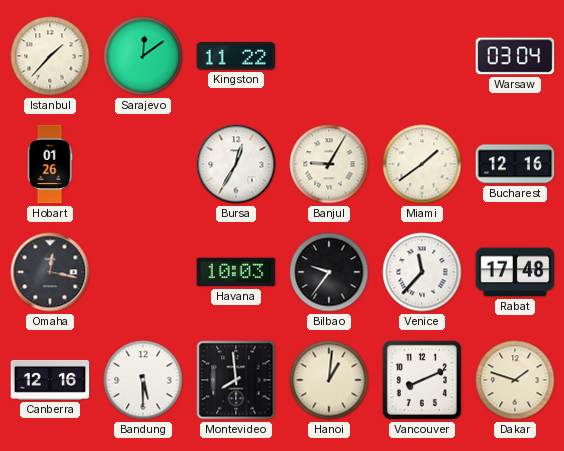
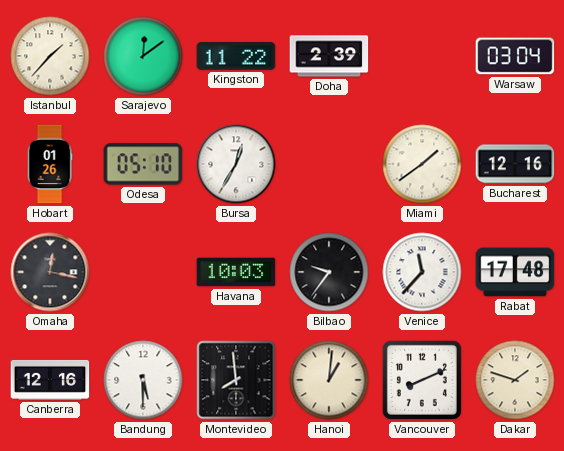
Doha: none -> 2:39 (329, 56)
Odesa: none -> 05:10 (143, 164)
Banjul: 9:05 -> none (329, 164)
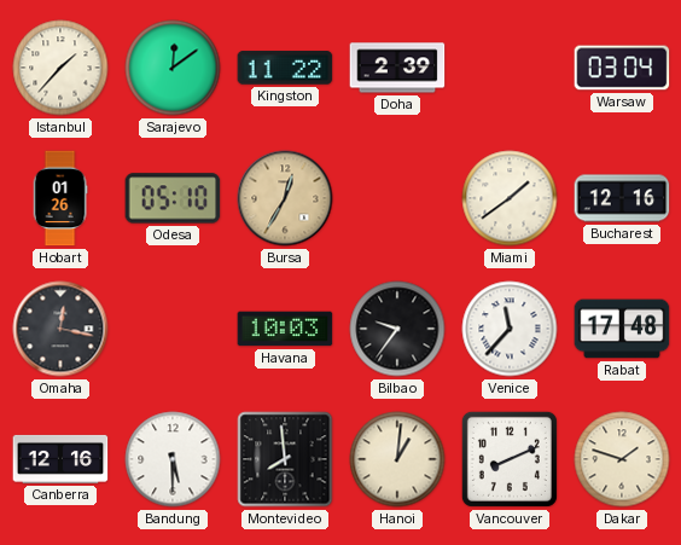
Bursa dial: white -> champagne (285, 198)
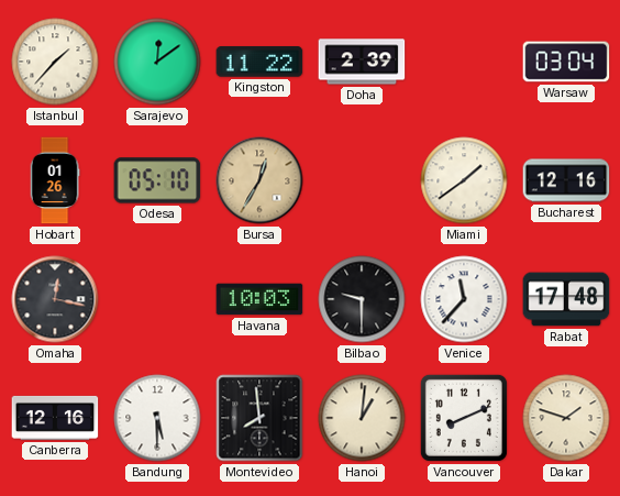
Bilbao: 9:36 -> 9:30 (362, 299)
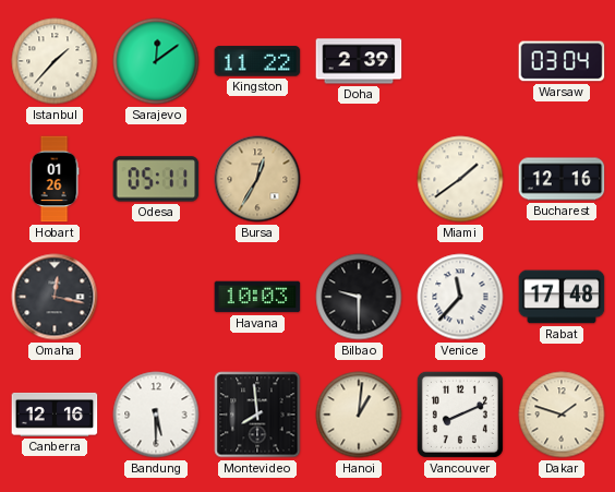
Odesa: 05:10 -> 05:11 (156, 179)
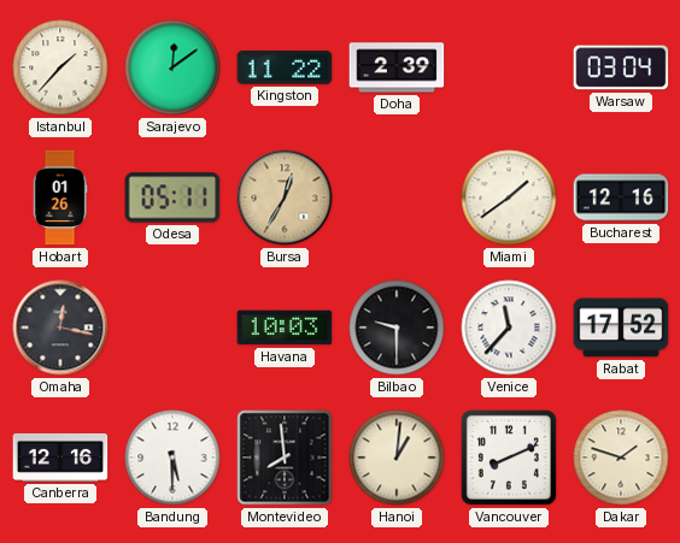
Rabat: 17:48 -> 17:52 (621, 327)
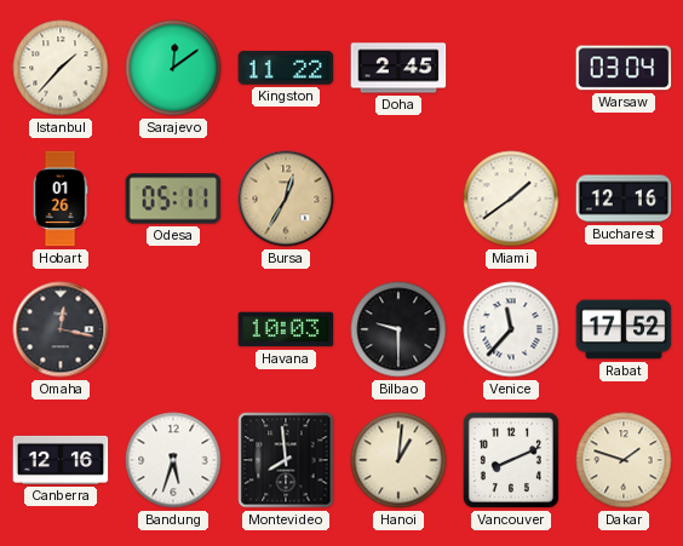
Doha: 2:39 -> 2:45 (398, 68)
Bandung: 5:30 -> 5:33 (173, 460)
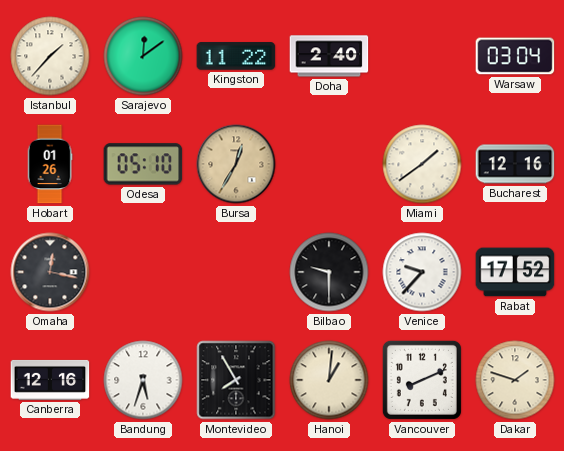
Doha: 2:45 -> 2:40 (329, 56)
Odesa: 05:11 -> 05:10 (143, 164)
Havana: 10:03 -> none (286, 329)
Venice: 11:37 -> 9:37 (422, 272)
Montevideo: 7:59 -> 7:55 (236, 380)
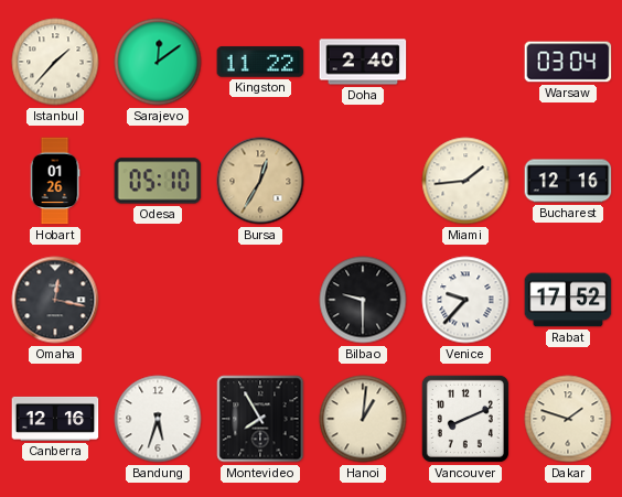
Miami: 1:39 -> 1:44 (465, 181)
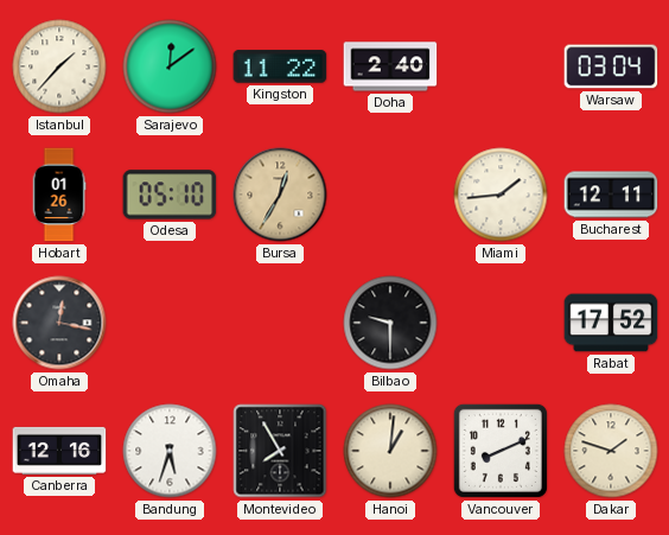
Bucharest: 12:16 -> 12:11 (611, 195)
Venice: 9:37 -> none (465, 300)
